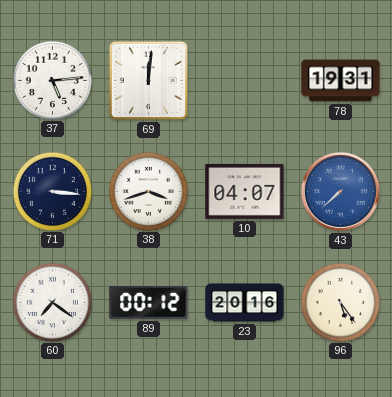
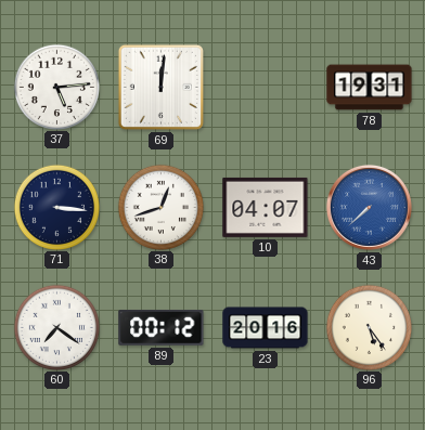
38: 3:42 -> 12:42 (160, 207)
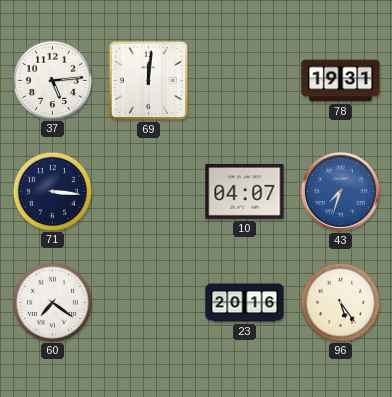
38: 12:42 -> none (160, 207)
43: 7:38 -> 7:33 (340, 191)
89: 00:12 -> none (162, 327)
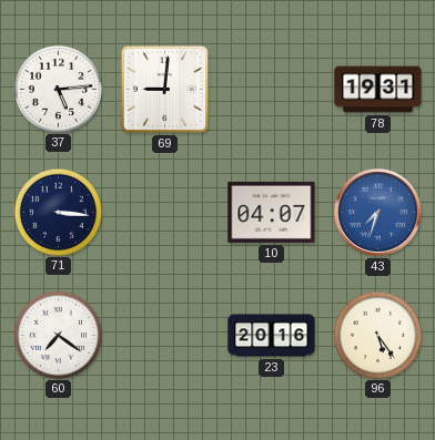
69: 12:01 -> 9:01 (164, 89)
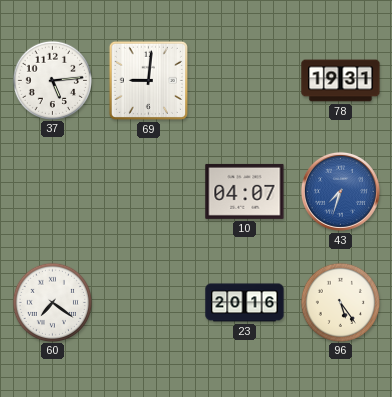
71: 3:16 -> none (58, 212)
